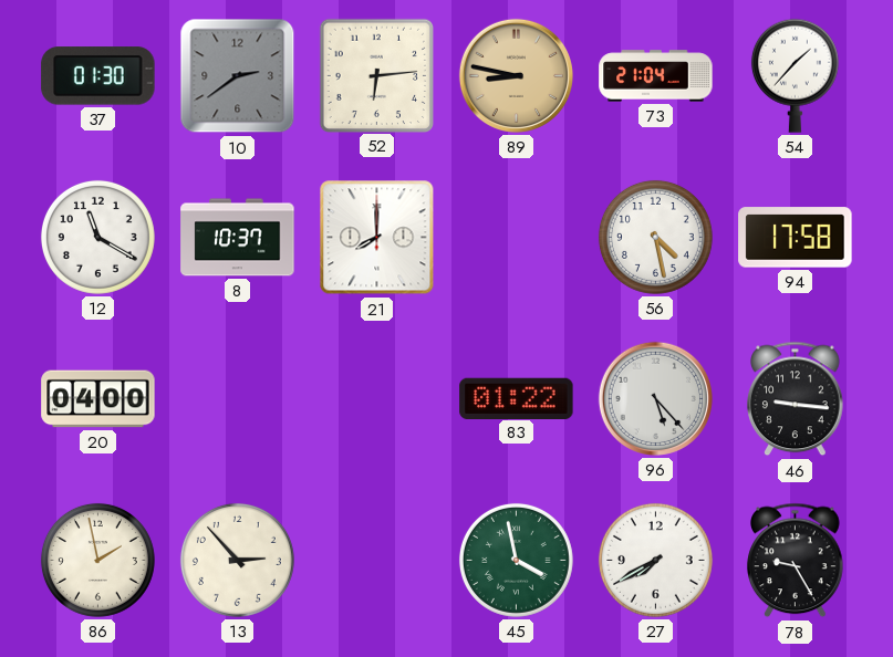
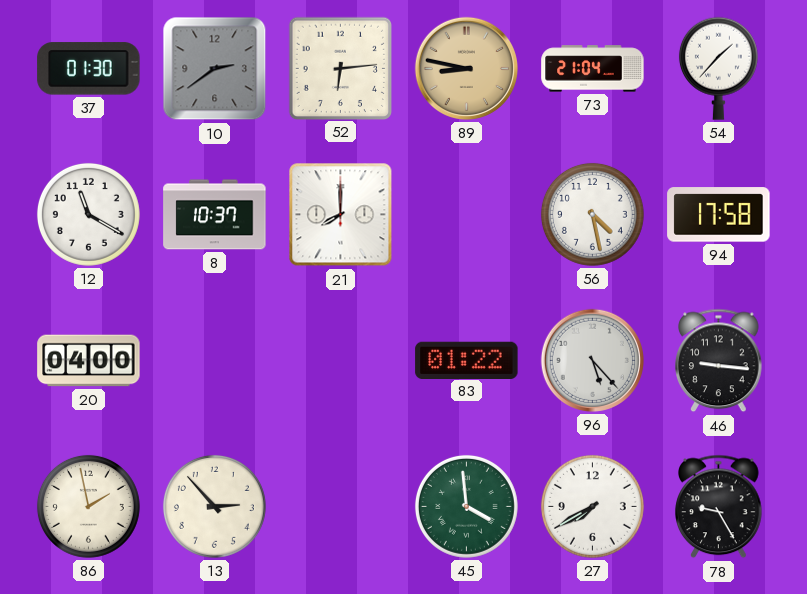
45: 3:58 -> 3:59 (466, 506)
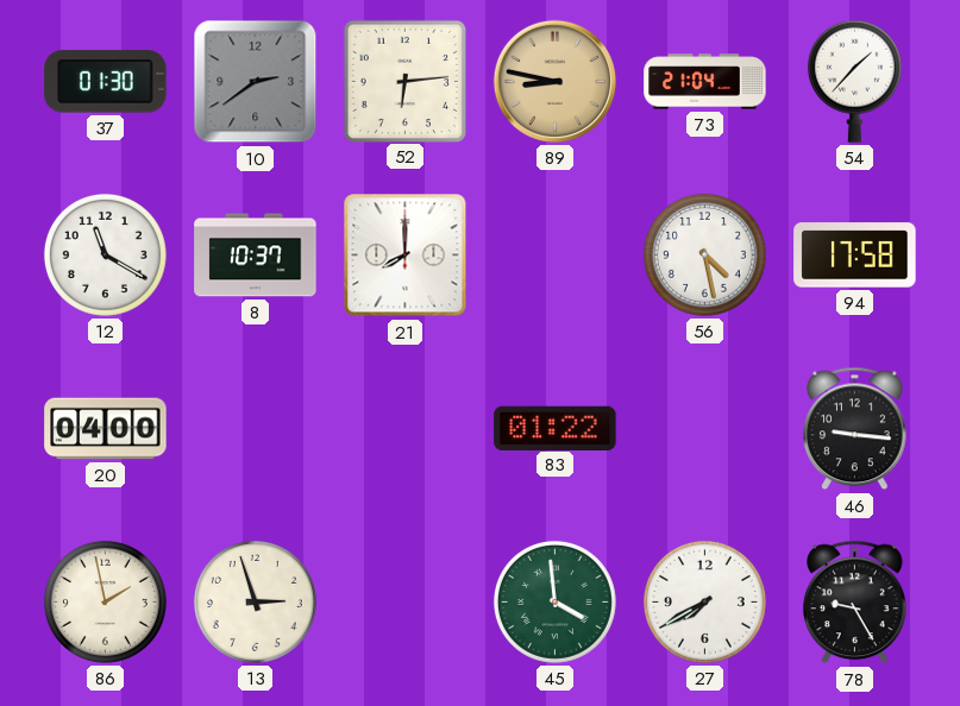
96: 5:23 -> none (592, 360)
13: 2:53 -> 2:57 (255, 601)
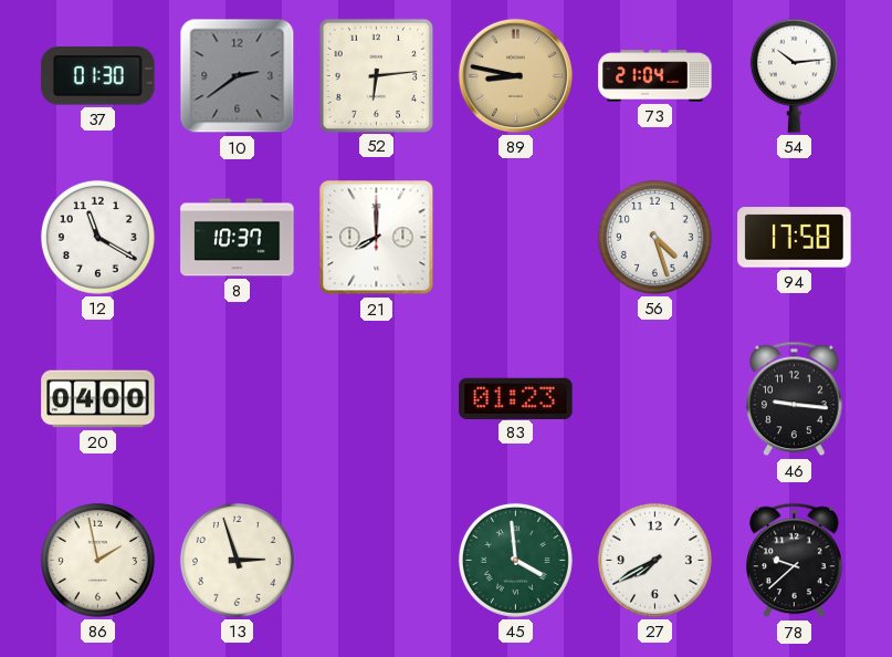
54: 1:37 -> 10:14 (794, 75)
56: 4:28 -> 4:27 (654, 237)
83: 01:22 -> 01:23 (516, 398)
78: 9:25 -> 9:38 (795, 561)
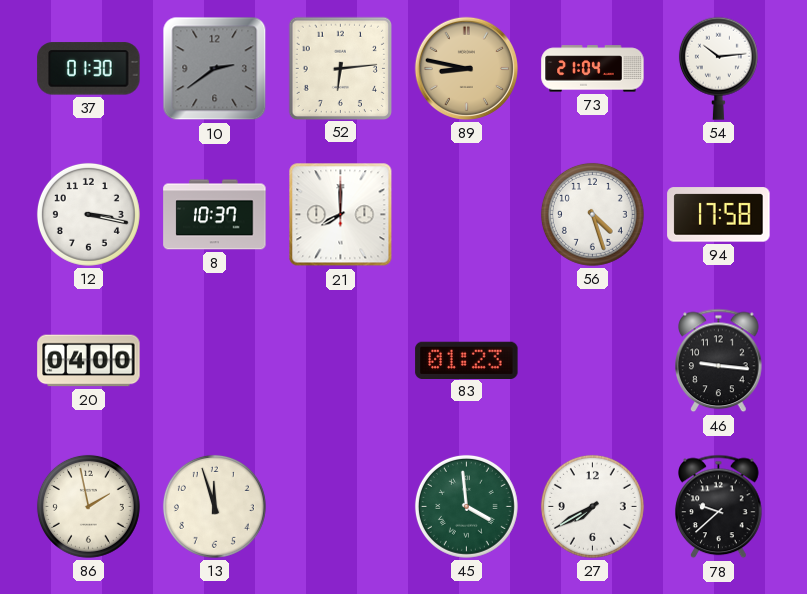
12: 11:20 -> 3:17 (88, 214)
13: 2:57 -> 11:57 (214, 506)
